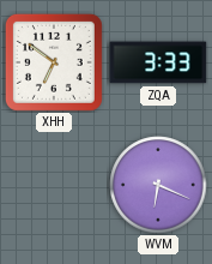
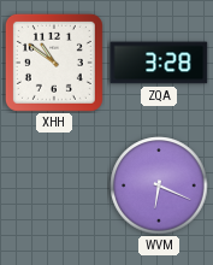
XHH: 6:51 -> 10:51 (54, 63)
ZQA: 3:33 -> 3:28 (159, 63)
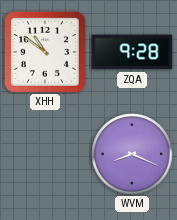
ZQA: 3:28 -> 9:28 (132, 52)
WVM: 6:19 -> 8:19 (132, 154)
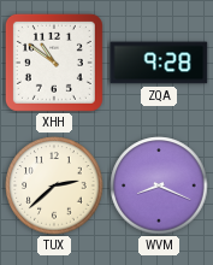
TUX: none -> 2:38 (54, 185)
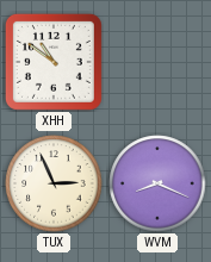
ZQA: 9:28 -> none (159, 63)
TUX: 2:38 -> 2:56 (54, 183)
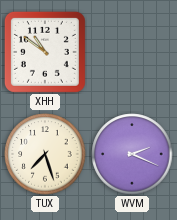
TUX: 2:56 -> 7:27 (45, 154)
WVM: 8:19 -> 2:19 (132, 154)
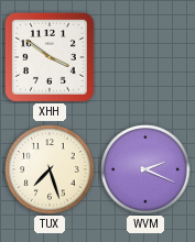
XHH: 10:51 -> 3:51 (50, 57)
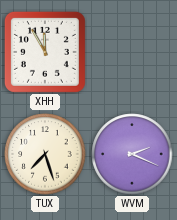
XHH: 3:51 -> 11:55 (45, 52)
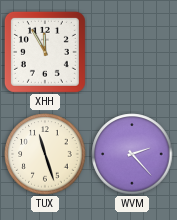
TUX: 7:27 -> 11:27 (45, 154)
WVM: 2:19 -> 2:23 (132, 154)
